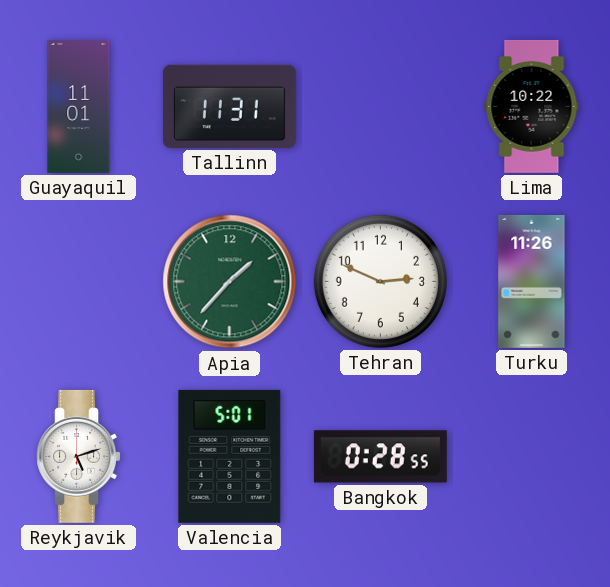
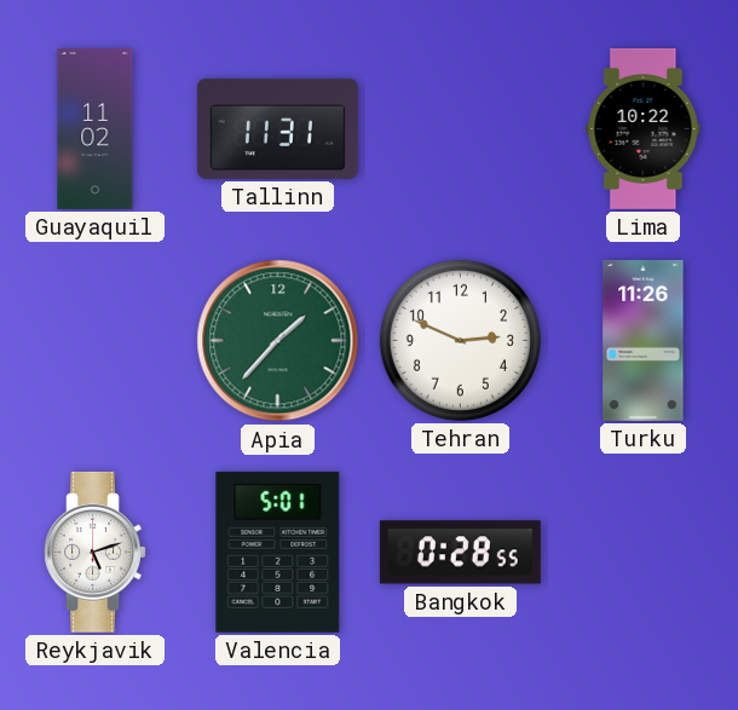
Guayaquil: 11:01 -> 11:02 (96, 128)
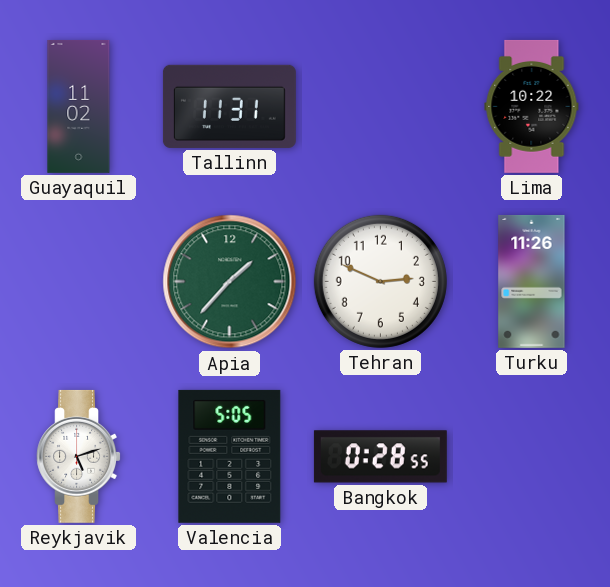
Valencia: 5:01 -> 5:05 (230, 456)
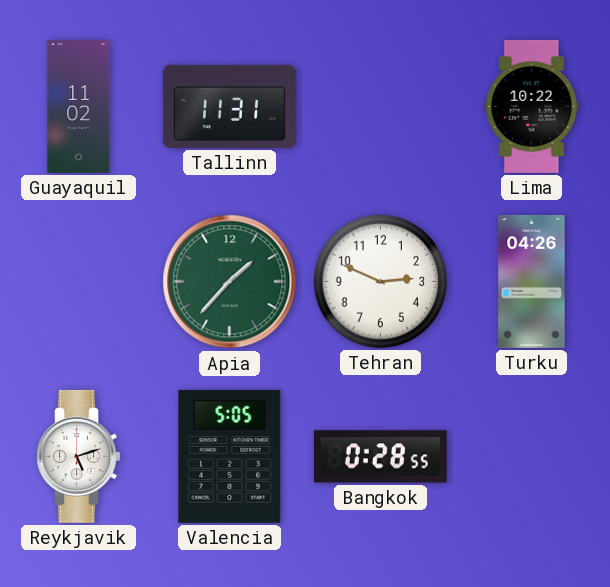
Turku: 11:26 -> 04:26 (532, 281)
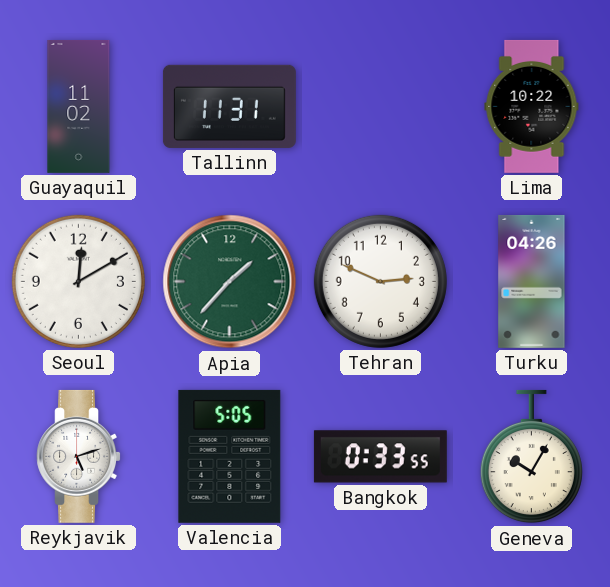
Seoul: none -> 12:10 (78, 281)
Bangkok: 0:28 -> 0:33 (380, 457)
Geneva: none -> 10:05 (531, 457)
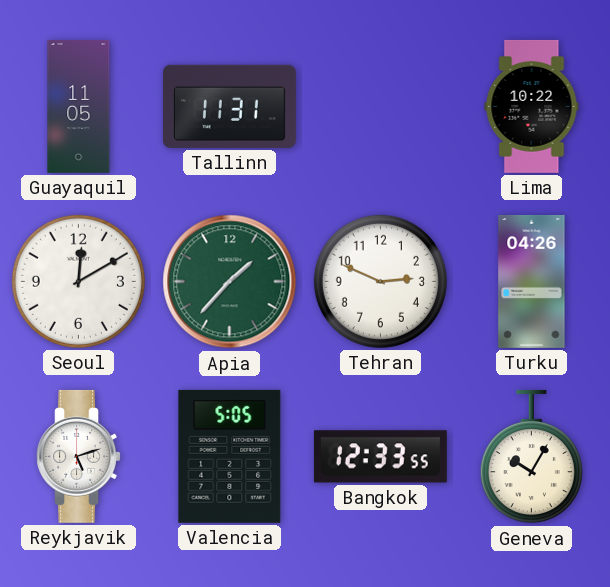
Guayaquil: 11:02 -> 11:05 (79, 106)
Bangkok: 0:33 -> 12:33 (380, 457)
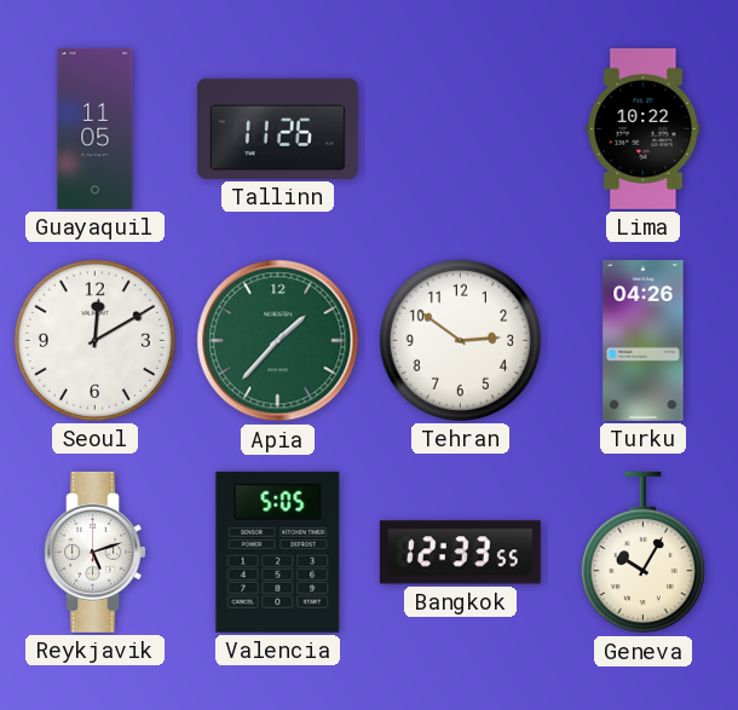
Tallinn: 11:31 -> 11:26 (277, 128)
Tehran: 2:49 -> 2:51 (460, 340)
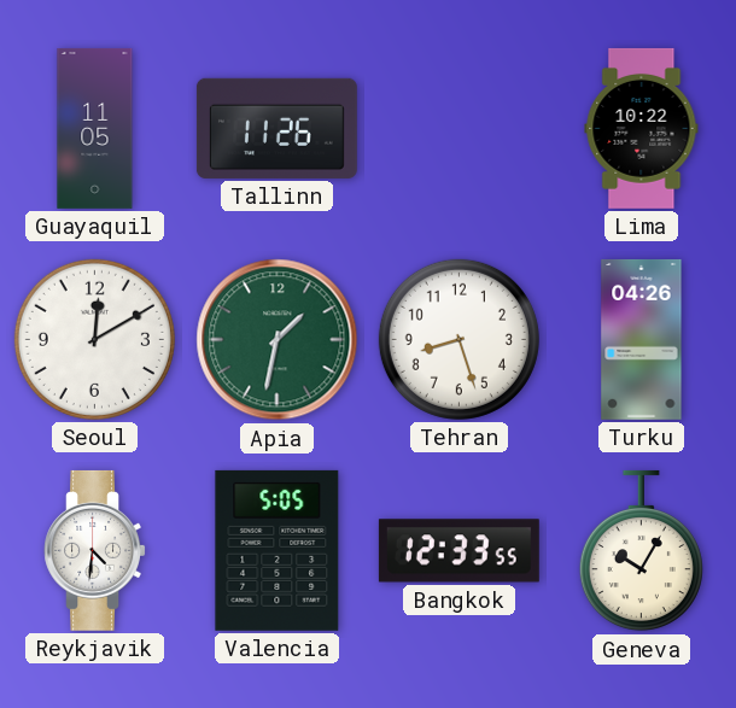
Apia: 1:37 -> 1:32 (278, 340)
Tehran: 2:51 -> 8:27 (458, 339)
Reykjavik: 5:12 -> 4:31 (94, 550)
